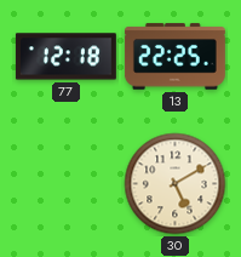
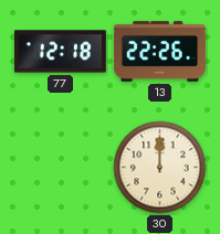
13: 22:25 -> 22:26 (159, 52)
30: 5:10 -> 12:00 (160, 168)
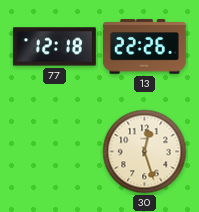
30: 12:00 -> 12:27 (145, 152)
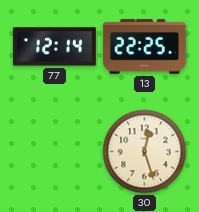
77: 12:18 -> 12:14 (54, 47)
13: 22:26 -> 22:25 (144, 47)
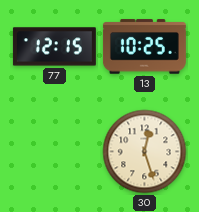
77: 12:14 -> 12:15 (54, 47)
13: 22:25 -> 10:25 (144, 47)
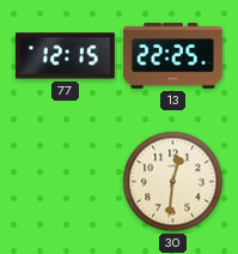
13: 10:25 -> 22:25 (172, 56)
30: 12:27 -> 12:31 (173, 182)
